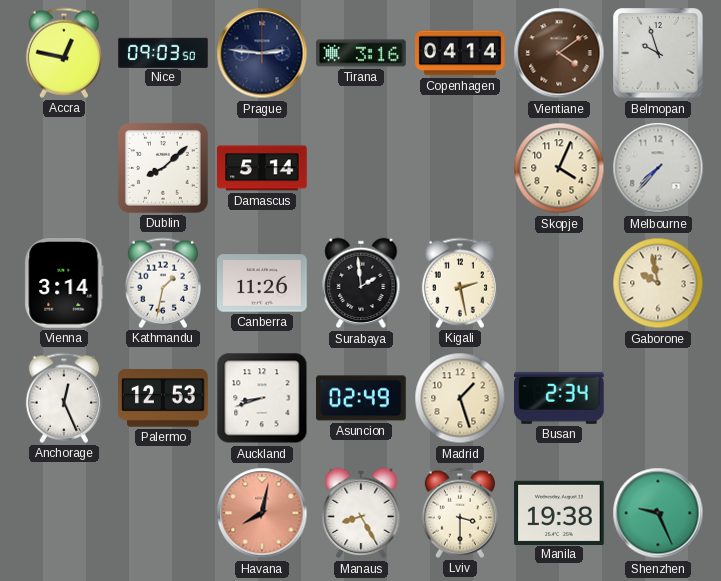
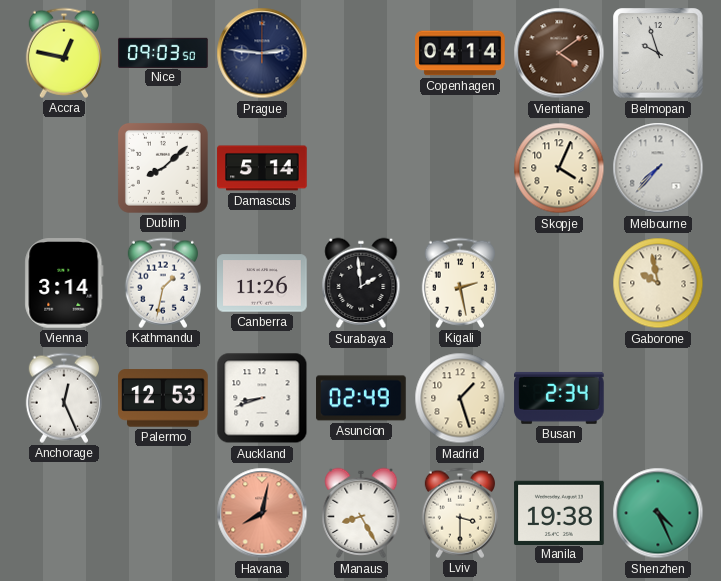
Tirana: 3:16 -> none (361, 53)
Shenzhen: 9:26 -> 4:26 (658, 513)
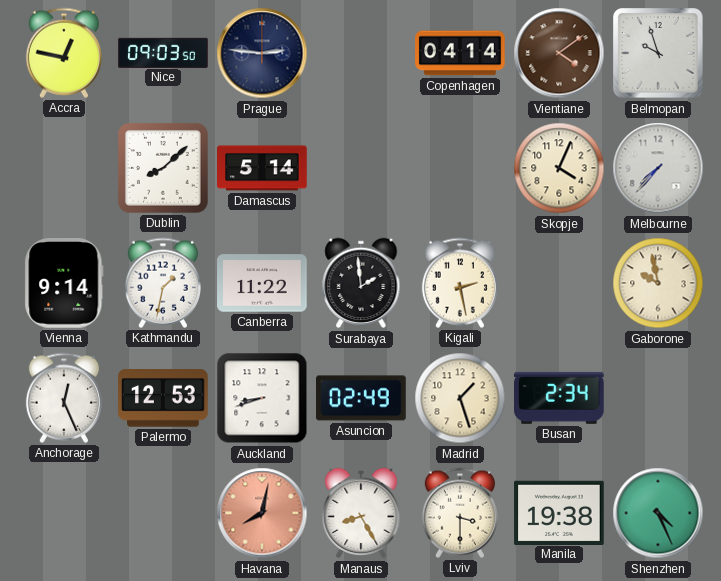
Vienna: 3:14 -> 9:14 (64, 283)
Canberra: 11:26 -> 11:22 (262, 283)
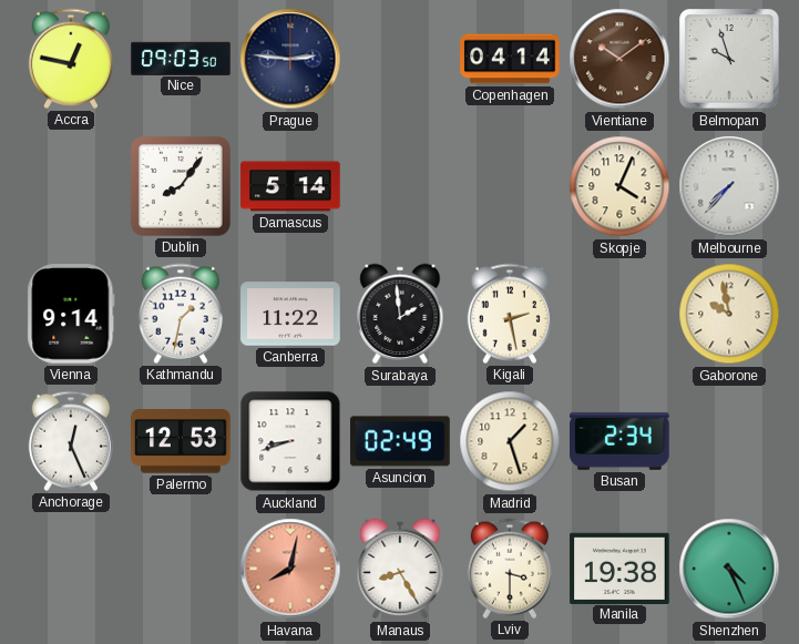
Vientiane: 4:09 -> 10:09 (619, 59)
Dublin: 8:08 -> 8:06 (181, 186)
